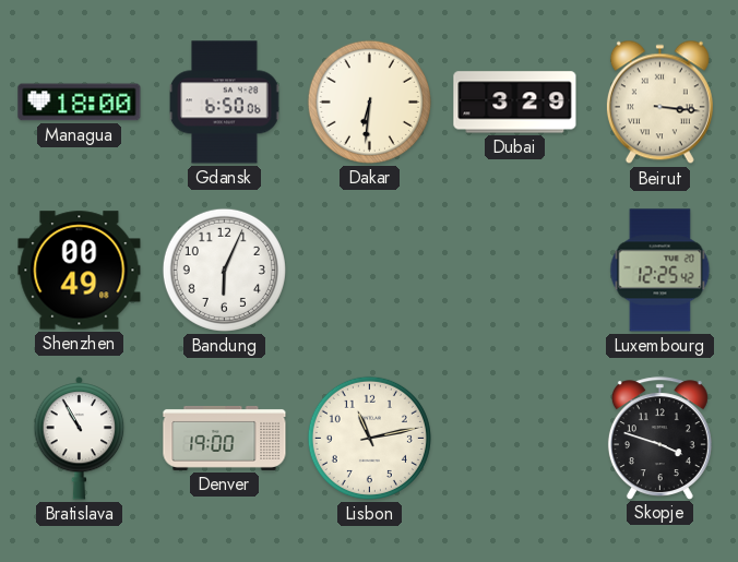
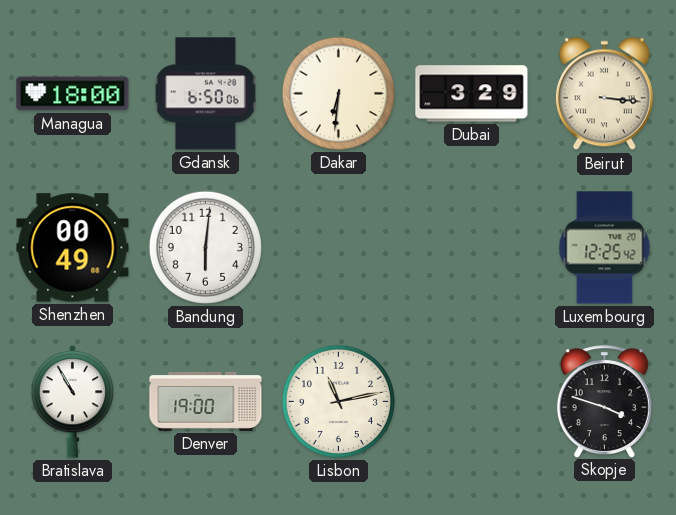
Bandung: 6:04 -> 6:01 (205, 247)
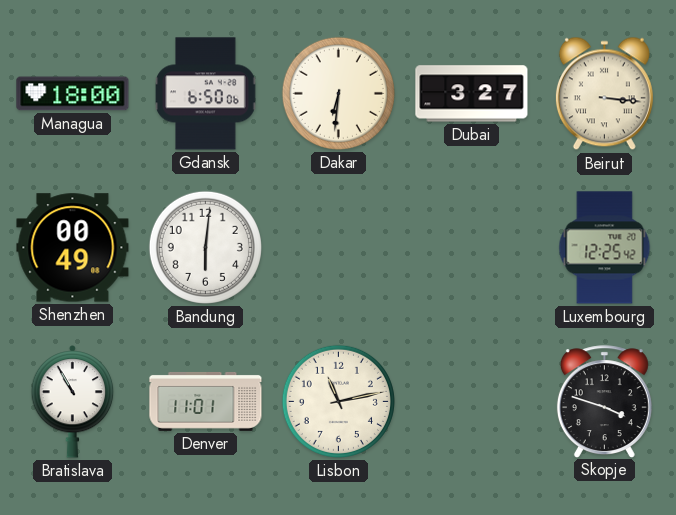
Dubai: 3:29 -> 3:27 (472, 94)
Denver: 19:00 -> 11:01 (206, 401)
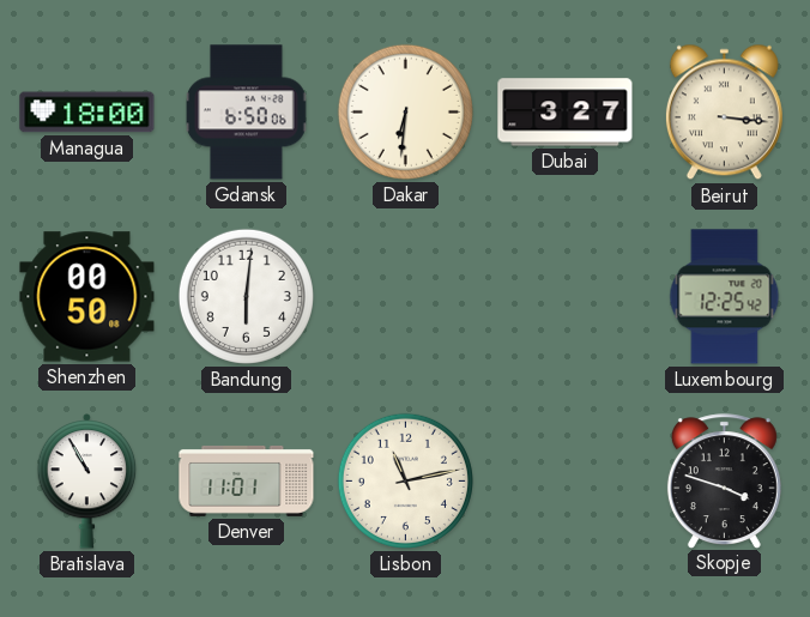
Shenzhen: 00:49 -> 00:50 (87, 297)
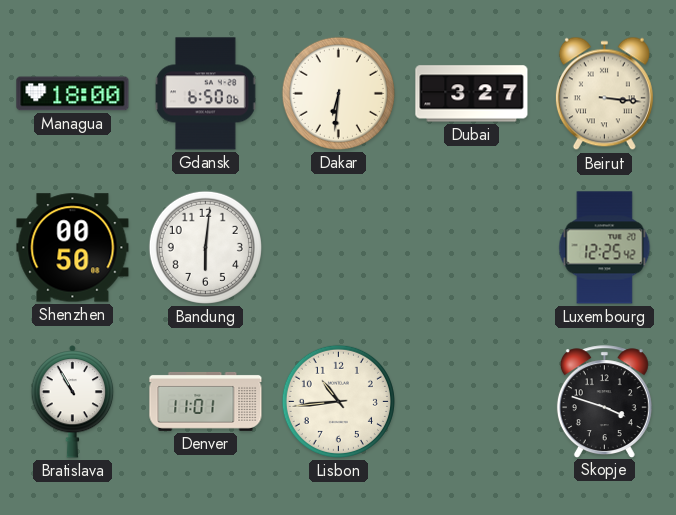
Lisbon: 11:13 -> 10:44 (338, 401)
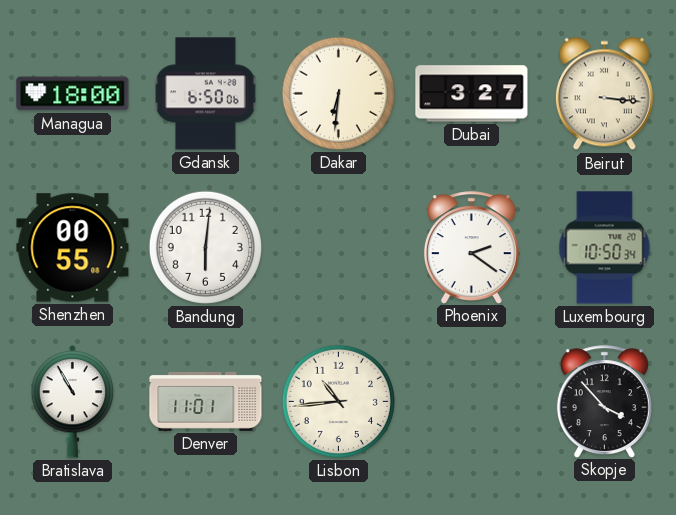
Shenzhen: 00:50 -> 00:55 (73, 248)
Phoenix: none -> 2:21 (471, 247)
Luxembourg: 12:25 -> 10:50 (605, 248)
Skopje: 3:48 -> 3:53 (604, 401)
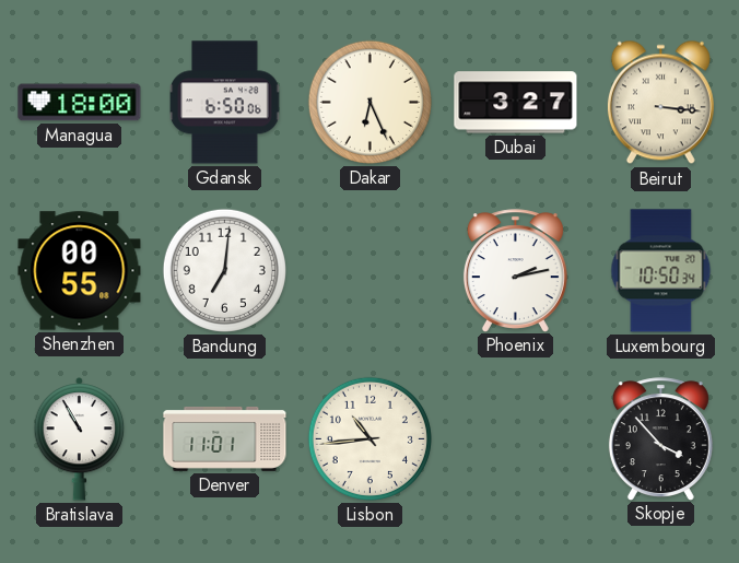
Dakar: 6:31 -> 6:26 (369, 102)
Bandung: 6:01 -> 7:01 (224, 270)
Phoenix: 2:21 -> 2:13 (515, 270)
